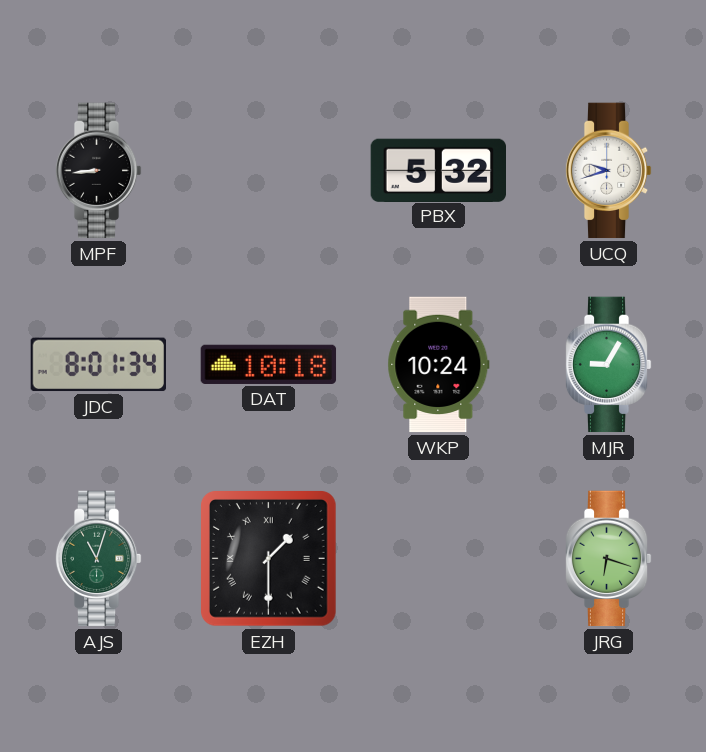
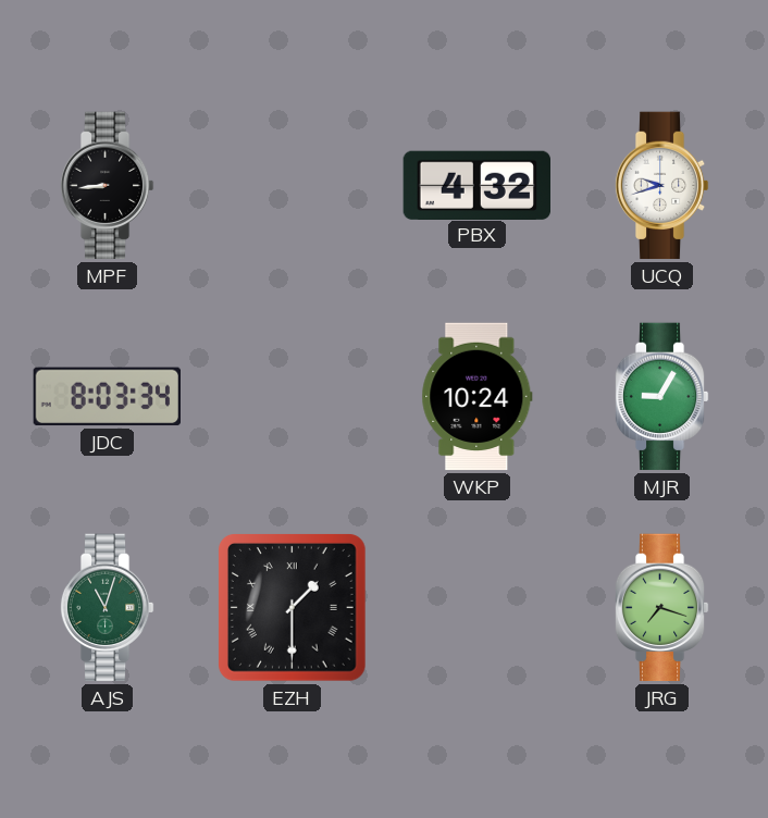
PBX: 5:32 -> 4:32 (476, 185)
JDC: 8:01 -> 8:03 (107, 397)
DAT: 10:18 -> none (269, 364)
JRG: 6:18 -> 7:18 (661, 608)
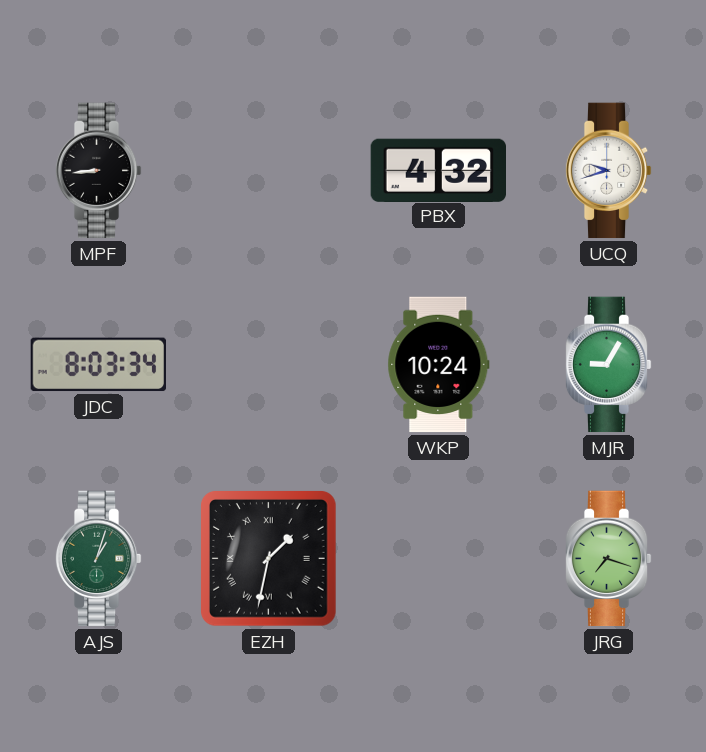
AJS: 11:03 -> 1:03 (98, 559)
EZH: 1:30 -> 1:32 (269, 559)
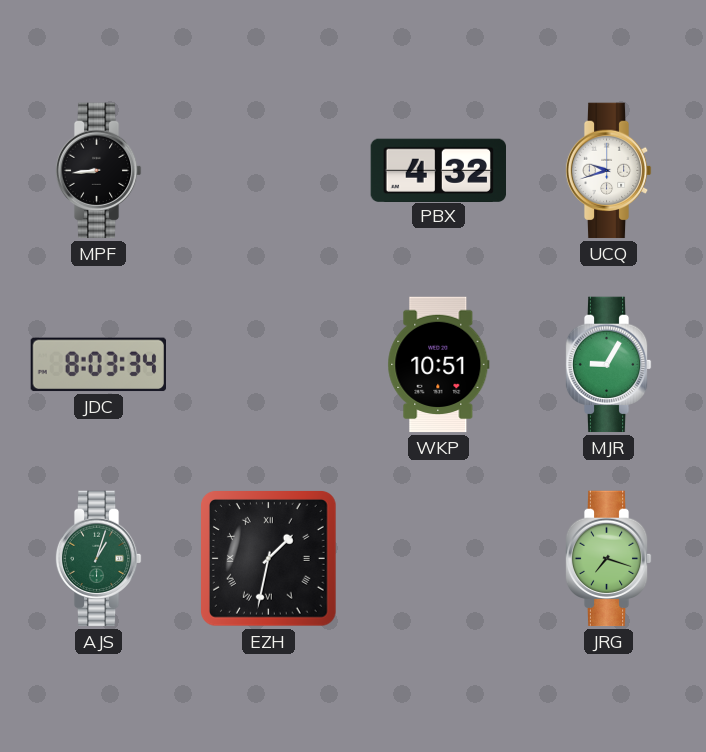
WKP: 10:24 -> 10:51 (439, 365)
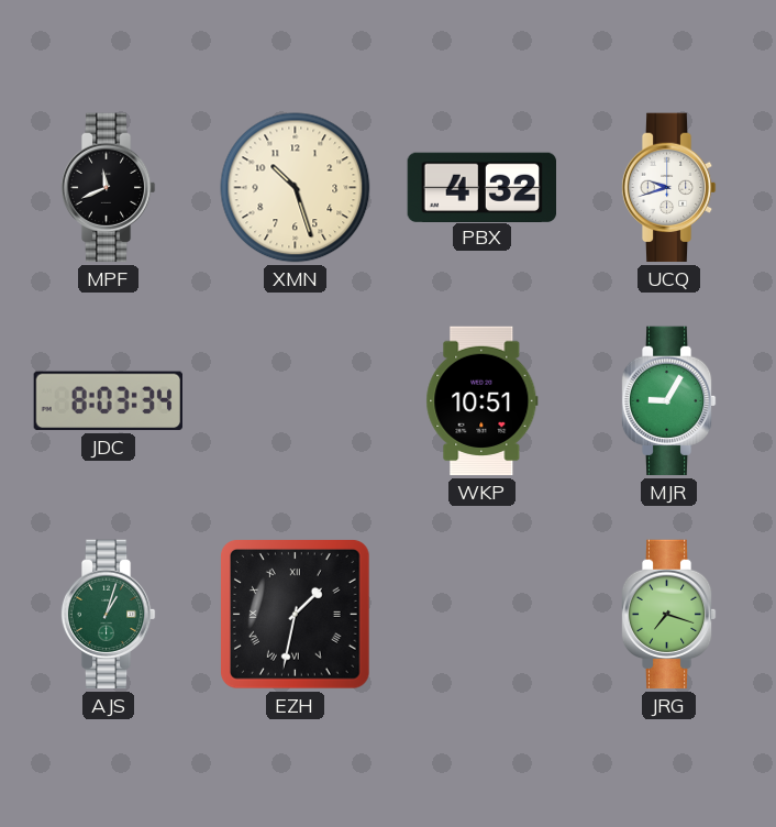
MPF: 8:44 -> 11:41 (108, 188)
XMN: none -> 10:27 (296, 188)
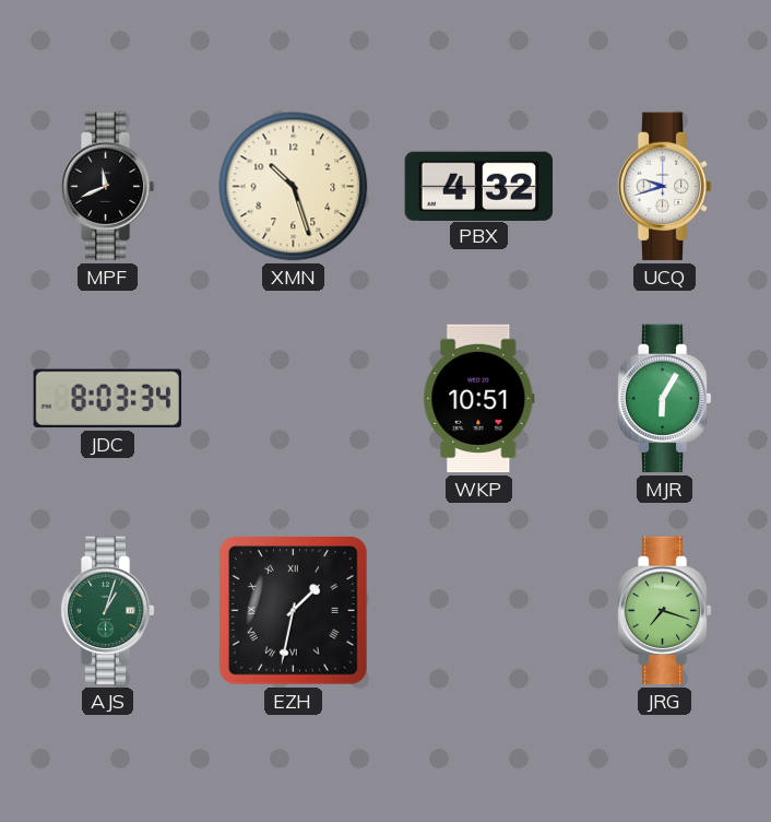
MJR: 9:05 -> 6:05 (664, 399)
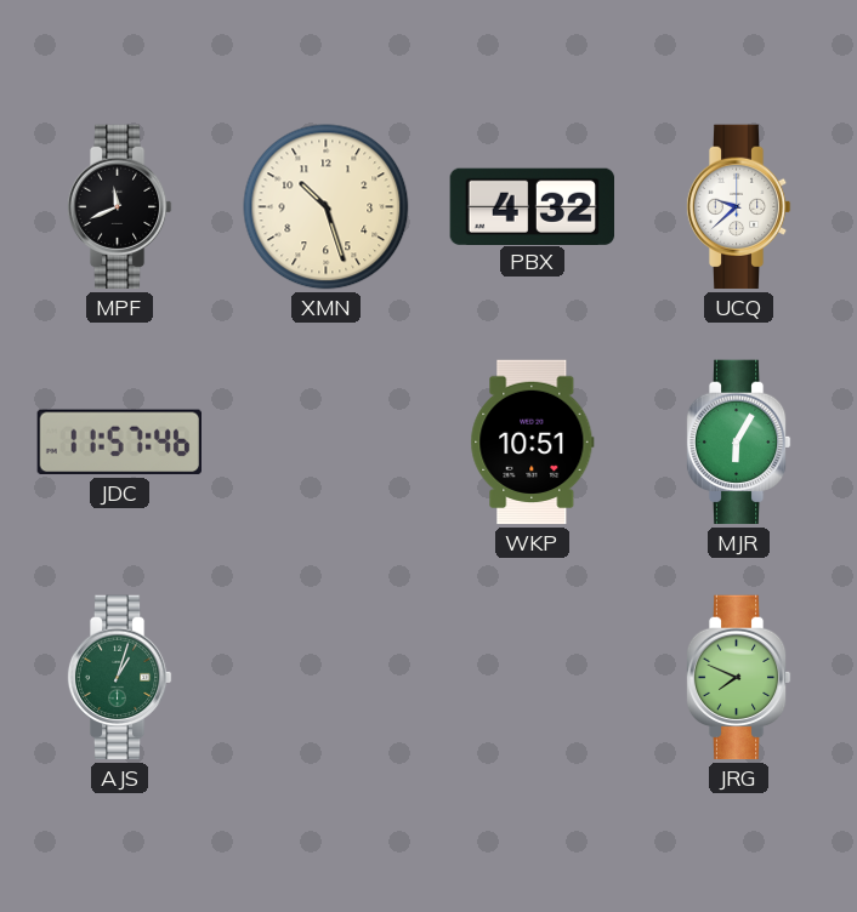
UCQ: 9:42 -> 9:38 (738, 207)
JDC: 8:03 -> 11:57 (119, 443)
EZH: 1:32 -> none (294, 611)
JRG: 7:18 -> 7:49 (738, 678)
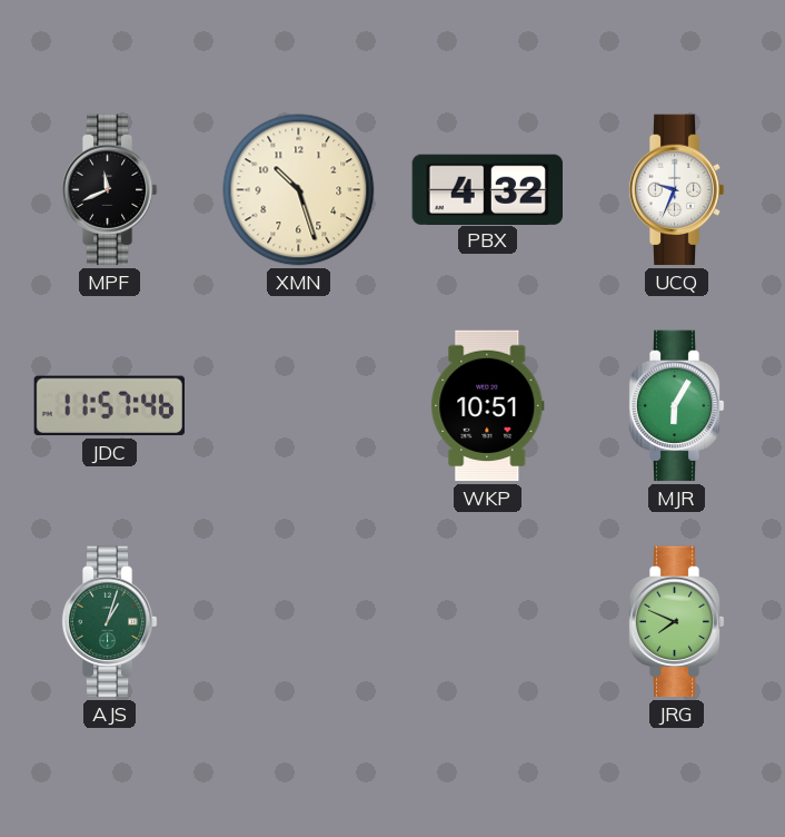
UCQ: 9:38 -> 9:34 (676, 190)
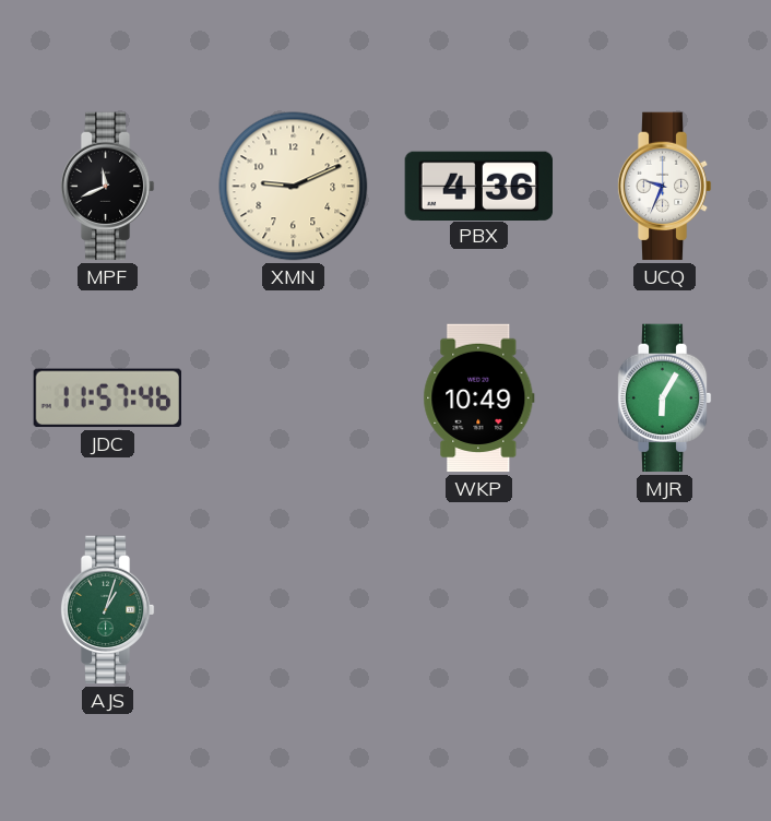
XMN: 10:27 -> 9:11 (294, 187)
PBX: 4:32 -> 4:36 (478, 186)
WKP: 10:51 -> 10:49 (479, 398)
JRG: 7:49 -> none (676, 622)
